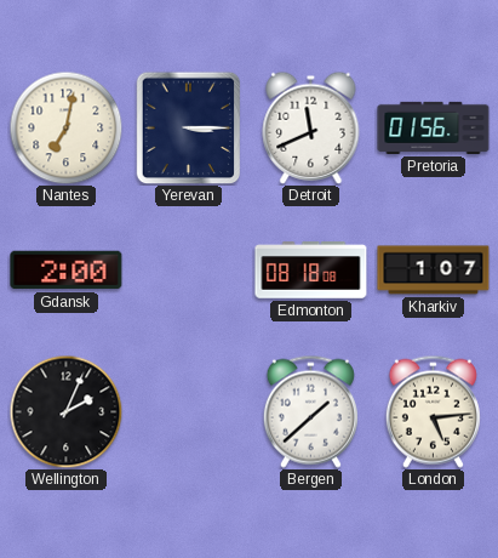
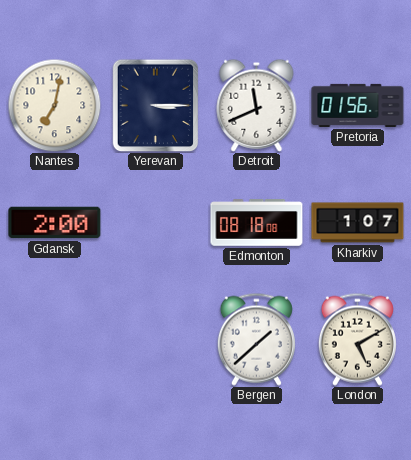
Wellington: 2:04 -> none (65, 411)
London: 5:14 -> 5:10 (357, 339)
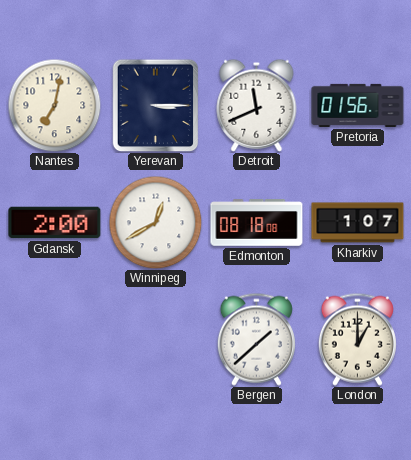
Winnipeg: none -> 12:40 (155, 222)
London: 5:10 -> 1:00 (357, 339)
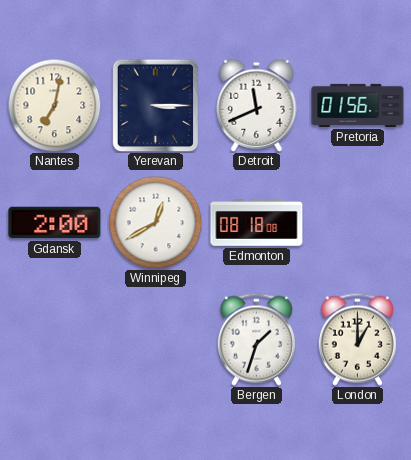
Kharkiv: 1:07 -> none (358, 223)
Bergen: 1:38 -> 1:33 (256, 339)
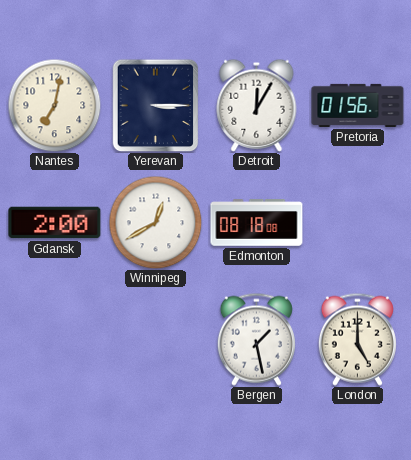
Detroit: 11:41 -> 12:05 (257, 105)
Bergen: 1:33 -> 1:28 (256, 339)
London: 1:00 -> 5:00 (357, 339)
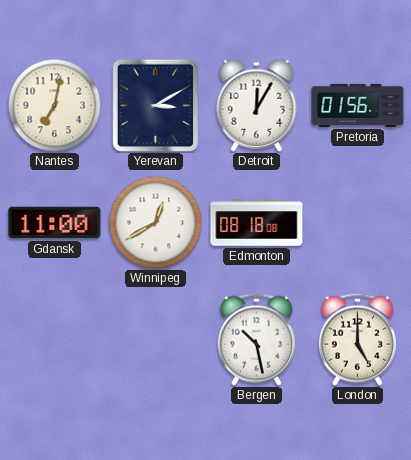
Yerevan: 3:15 -> 3:10 (156, 105)
Gdansk: 2:00 -> 11:00 (55, 223)
Bergen: 1:28 -> 10:28 (256, 339)
